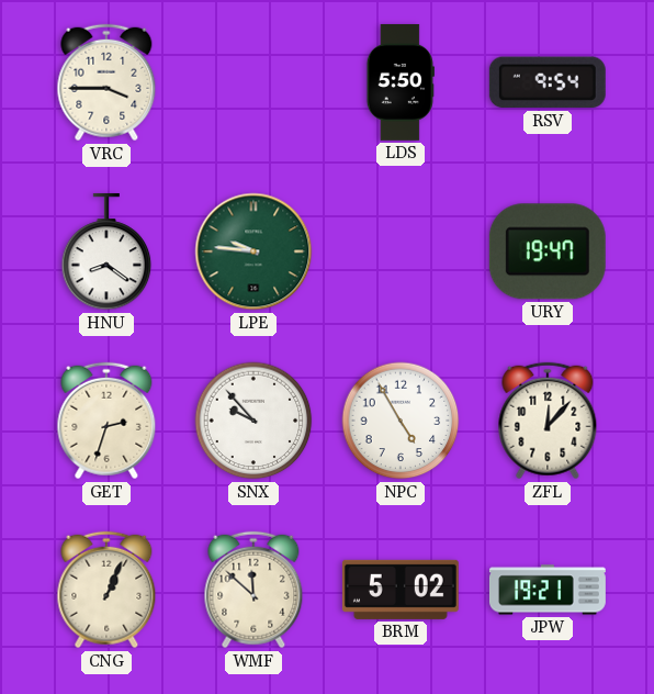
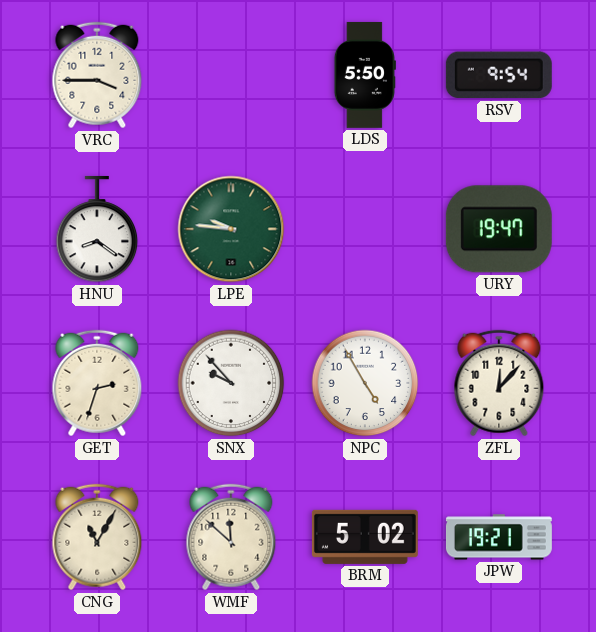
CNG: 1:04 -> 11:05 (97, 537)
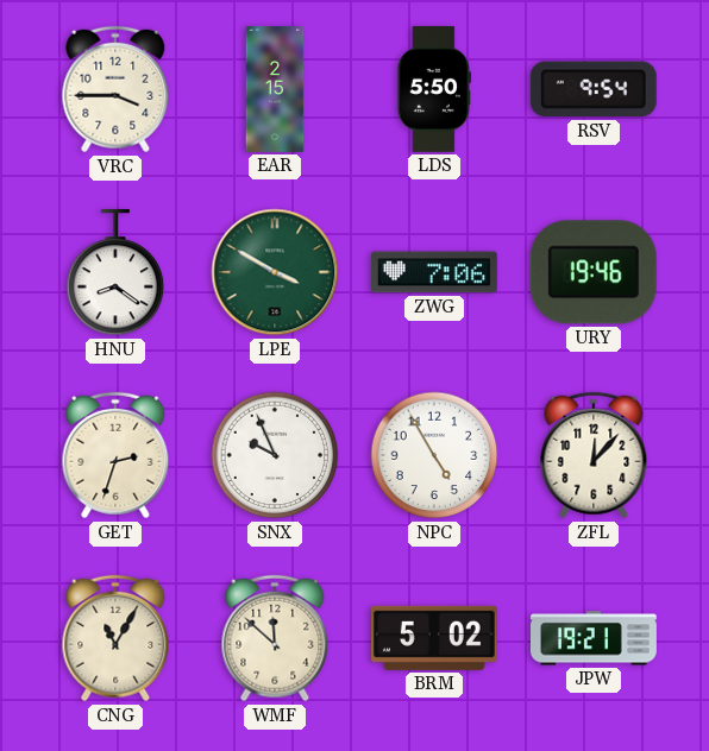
EAR: none -> 2:15 (275, 90)
LPE: 9:46 -> 3:50 (275, 272)
ZWG: none -> 7:06 (434, 272)
URY: 19:47 -> 19:46 (594, 272)
SNX: 9:53 -> 9:56 (275, 455)
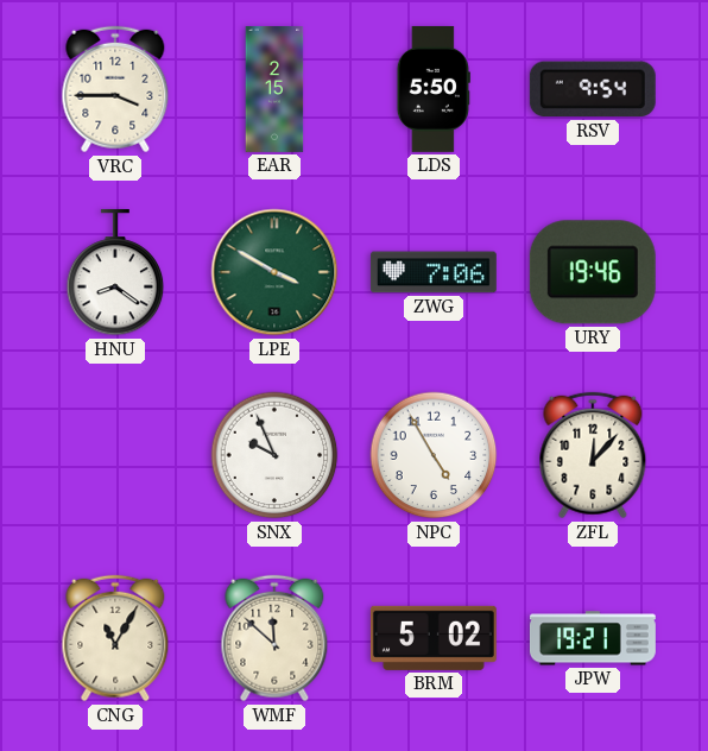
GET: 2:33 -> none (115, 455)
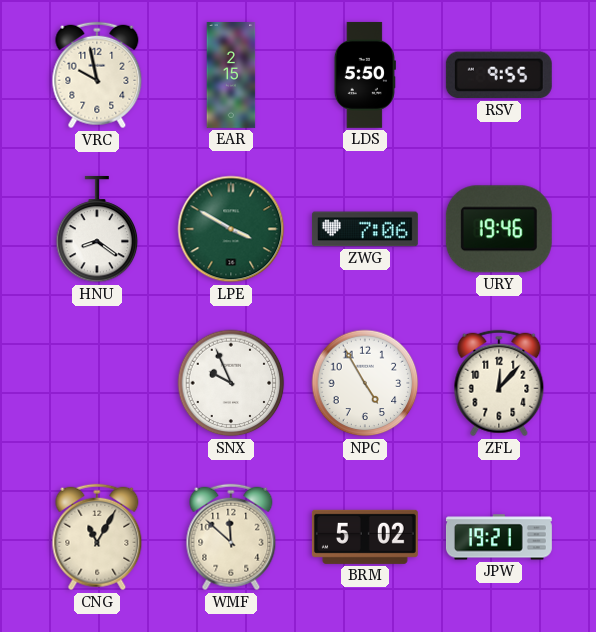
VRC: 3:45 -> 9:58 (97, 75)
RSV: 9:54 -> 9:55 (499, 75)
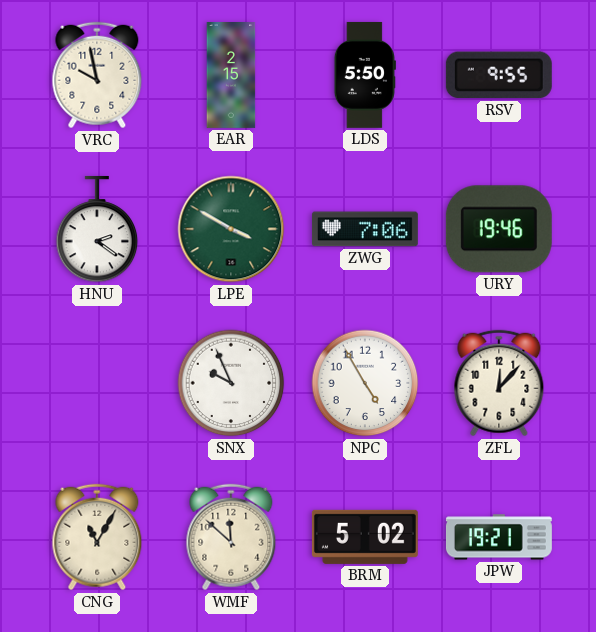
HNU: 8:21 -> 2:21 (97, 229)
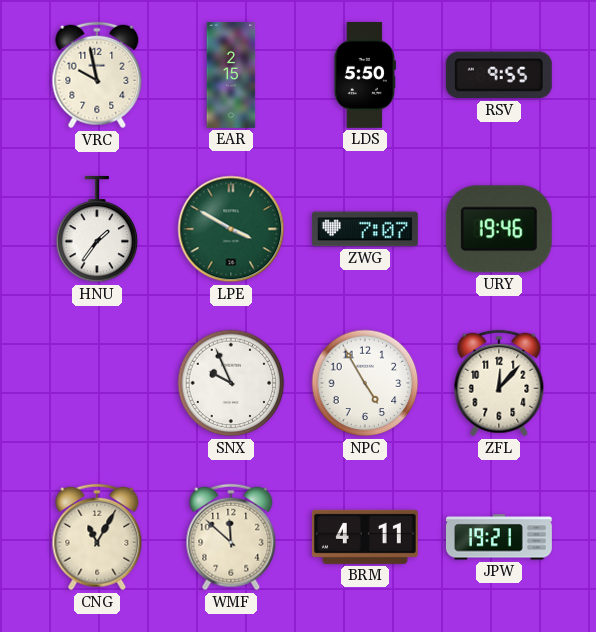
HNU: 2:21 -> 1:36 (97, 229)
ZWG: 7:06 -> 7:07 (365, 229)
BRM: 5:02 -> 4:11 (365, 537)
